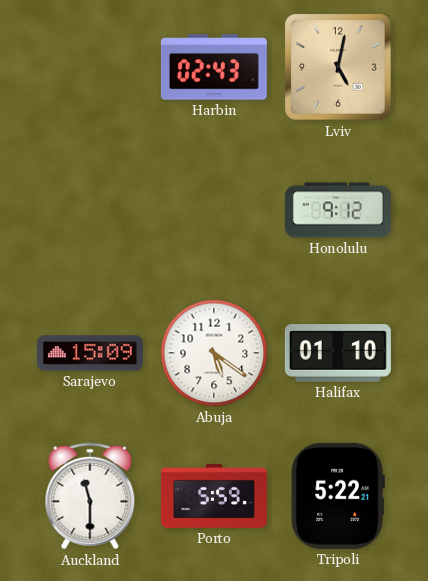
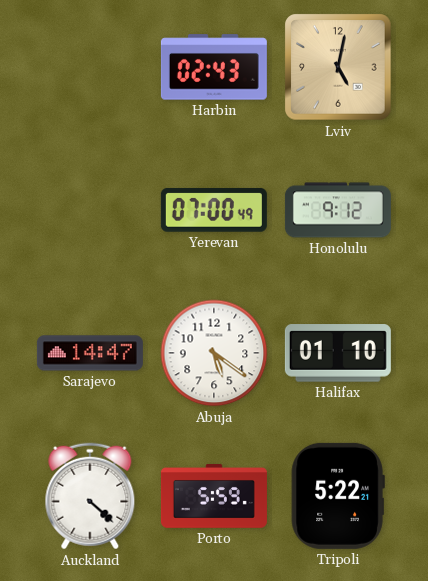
Yerevan: none -> 07:00 (214, 211)
Sarajevo: 15:09 -> 14:47 (90, 353)
Auckland: 11:30 -> 4:22 (90, 496)
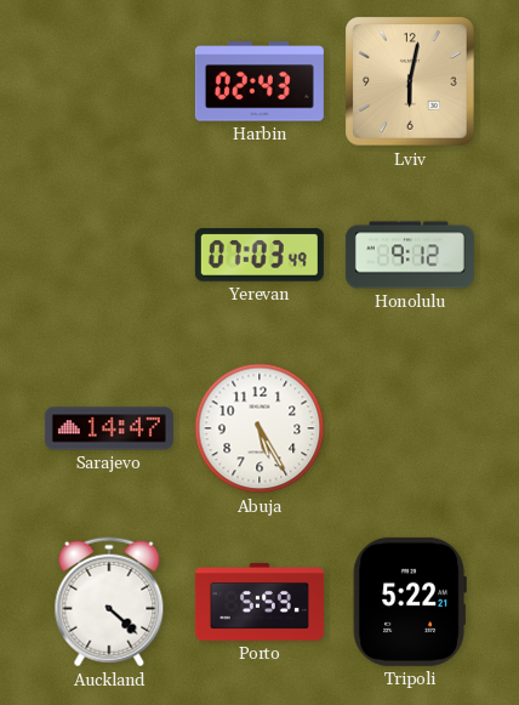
Lviv: 5:02 -> 6:02 (410, 81)
Yerevan: 07:00 -> 07:03 (259, 256)
Abuja: 5:21 -> 5:25 (259, 428)
Halifax: 01:10 -> none (338, 353)
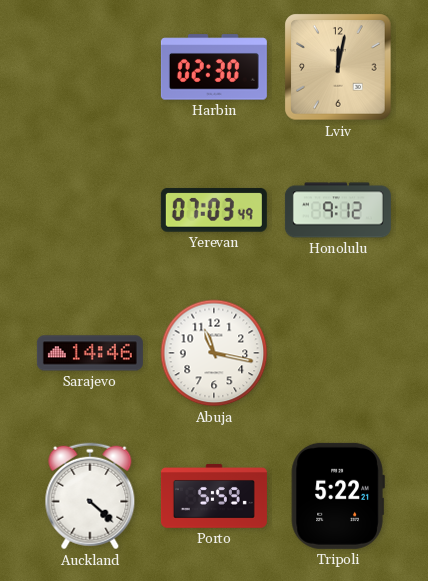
Harbin: 02:43 -> 02:30 (214, 67)
Lviv: 6:02 -> 12:02 (338, 67)
Sarajevo: 14:47 -> 14:46 (90, 353)
Abuja: 5:25 -> 11:17 (214, 353)
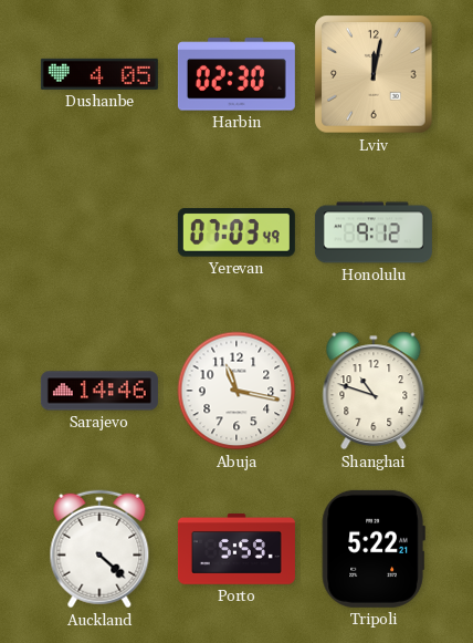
Dushanbe: none -> 4:05 (99, 74)
Shanghai: none -> 10:48 (374, 391)
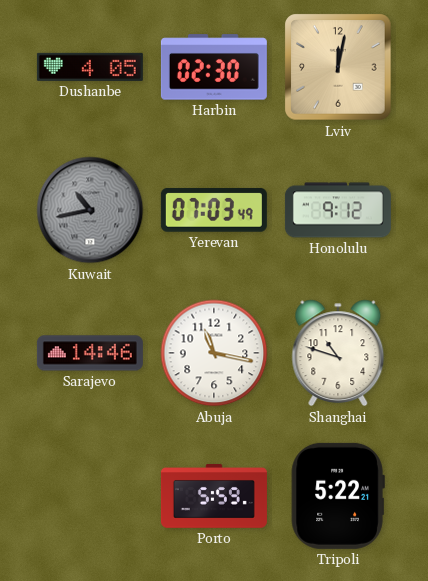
Kuwait: none -> 10:43 (90, 210)
Auckland: 4:22 -> none (99, 549)
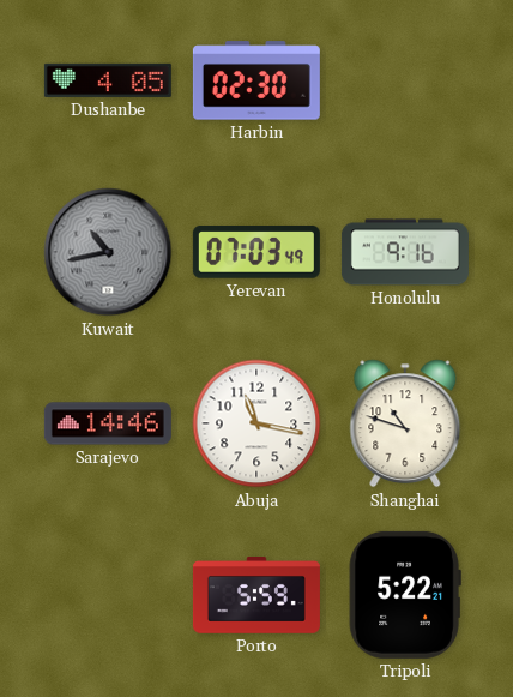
Lviv: 12:02 -> none (338, 67)
Honolulu: 9:12 -> 9:16 (405, 252)
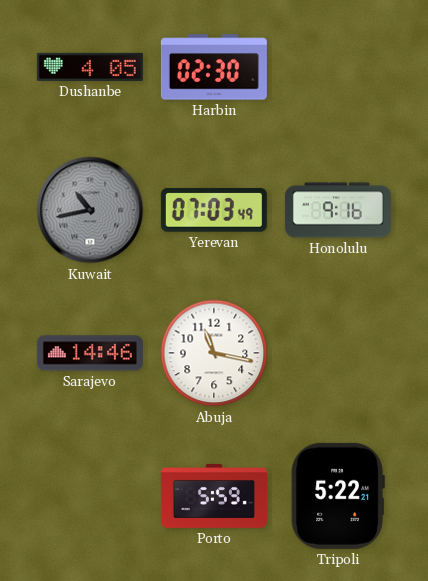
Shanghai: 10:48 -> none (405, 423)
